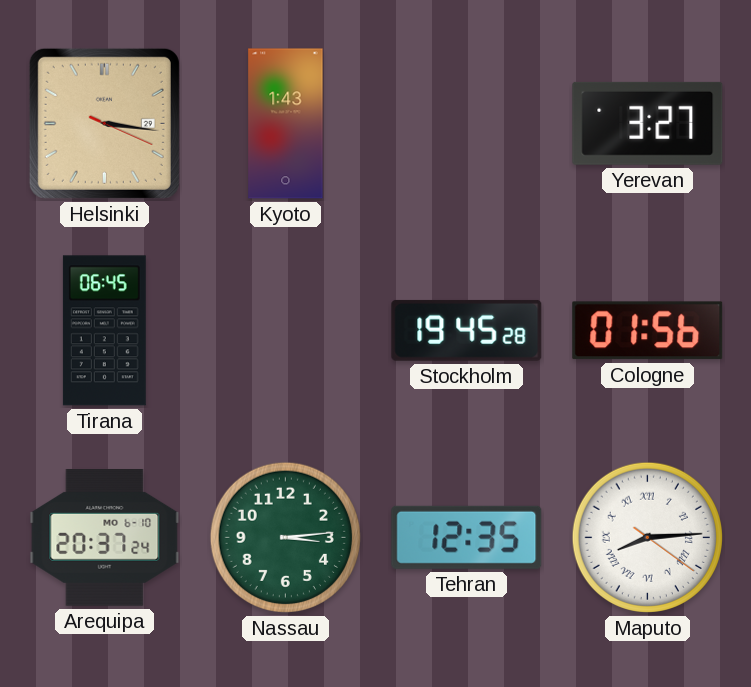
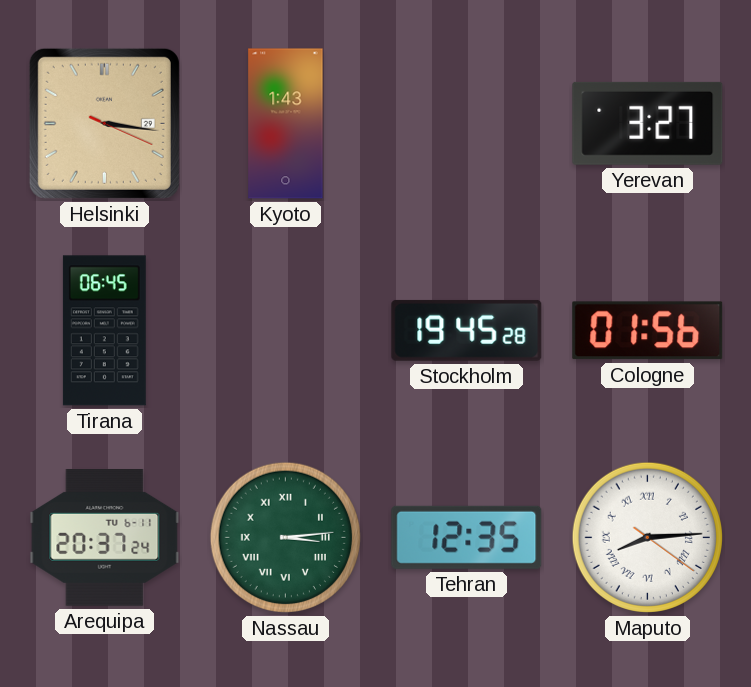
Arequipa date: MO 6-10 -> TU 6-11 (105, 538)
Nassau numerals: Arabic -> Roman (285, 537)
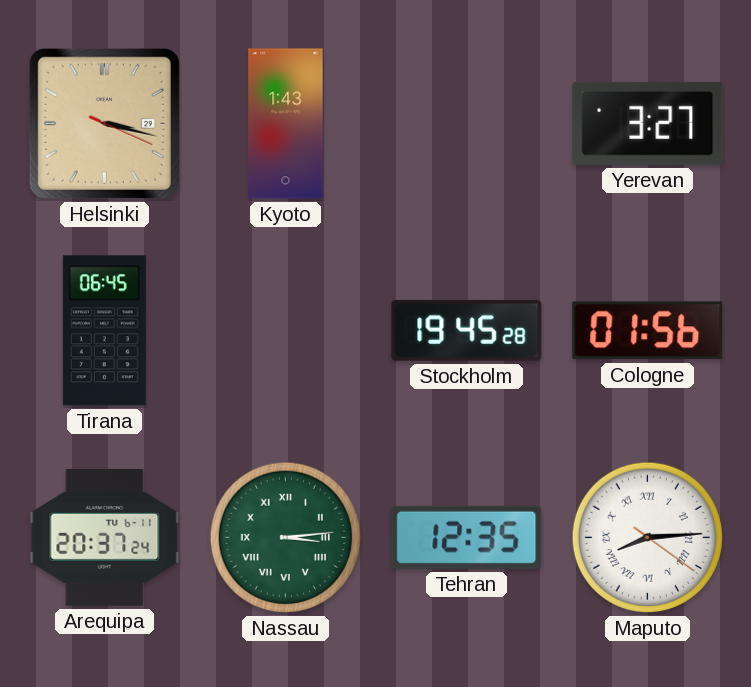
Helsinki: 3:16 -> 3:17 (104, 123)
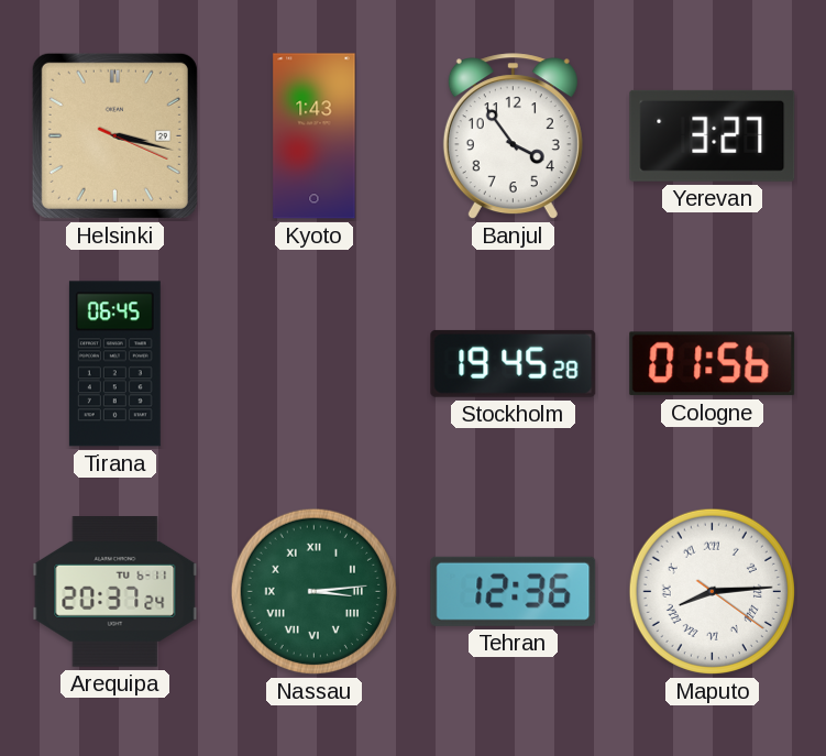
Banjul: none -> 3:54 (513, 136)
Tehran: 12:35 -> 12:36 (514, 591)
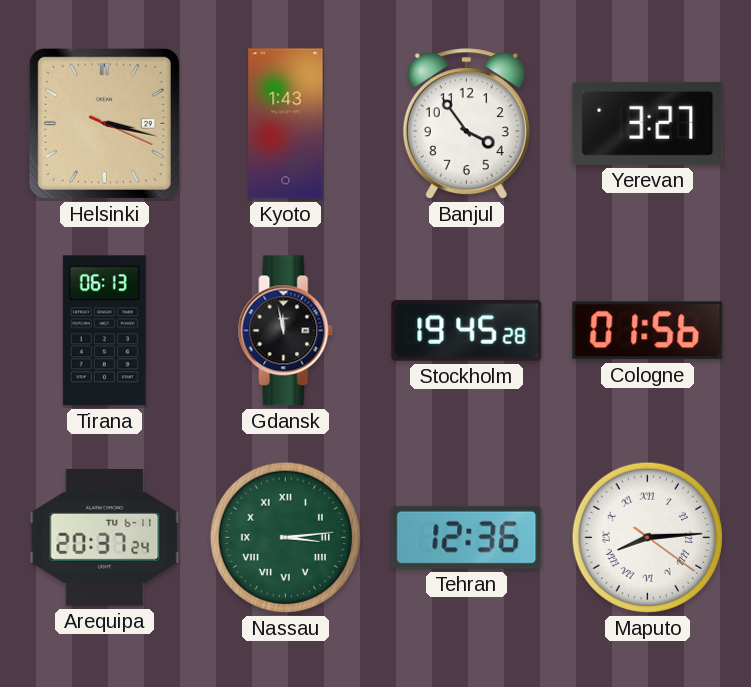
Tirana: 06:45 -> 06:13 (104, 331)
Gdansk: none -> 11:58 (286, 331)
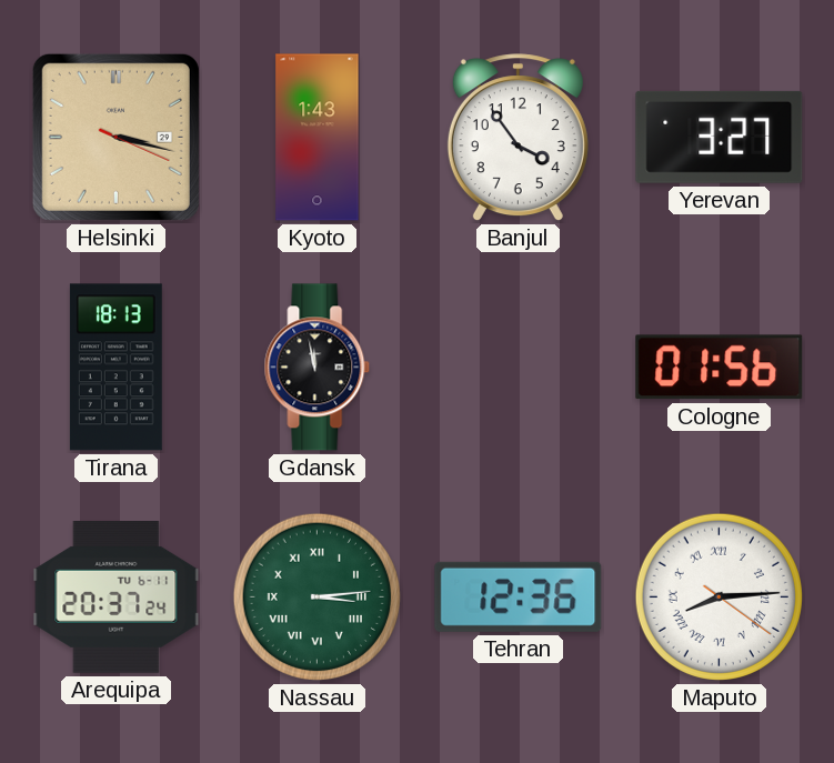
Tirana: 06:13 -> 18:13 (115, 368)
Stockholm: 19:45 -> none (467, 330)
